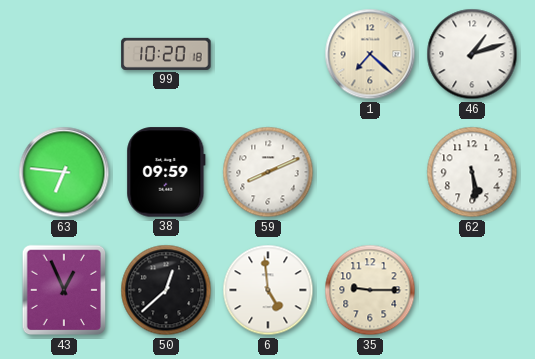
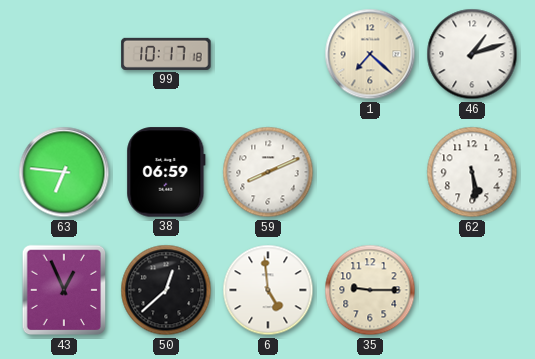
99: 10:20 -> 10:17 (166, 54)
38: 09:59 -> 06:59 (166, 172)
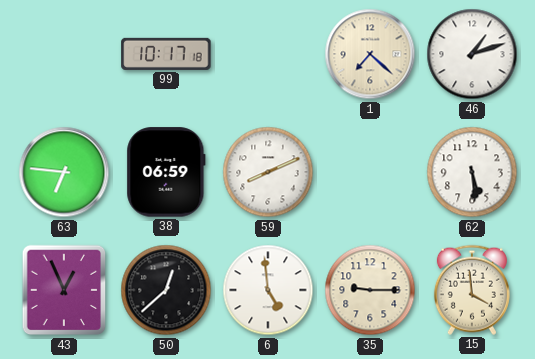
15: none -> 3:59 (472, 290)
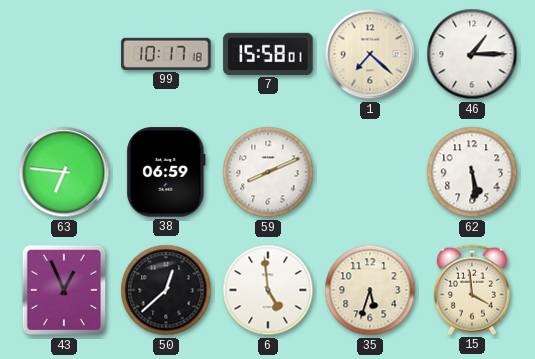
7: none -> 15:58 (268, 54)
46: 1:12 -> 1:15 (472, 54)
35: 9:15 -> 5:33 (370, 290)
